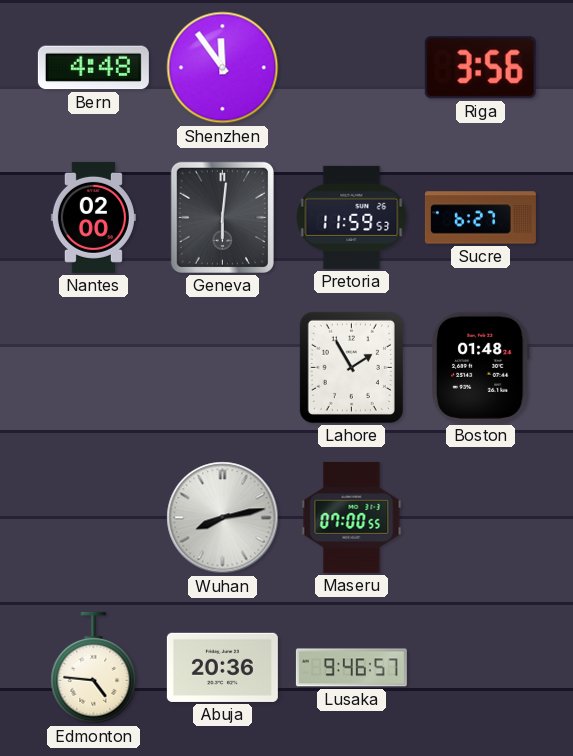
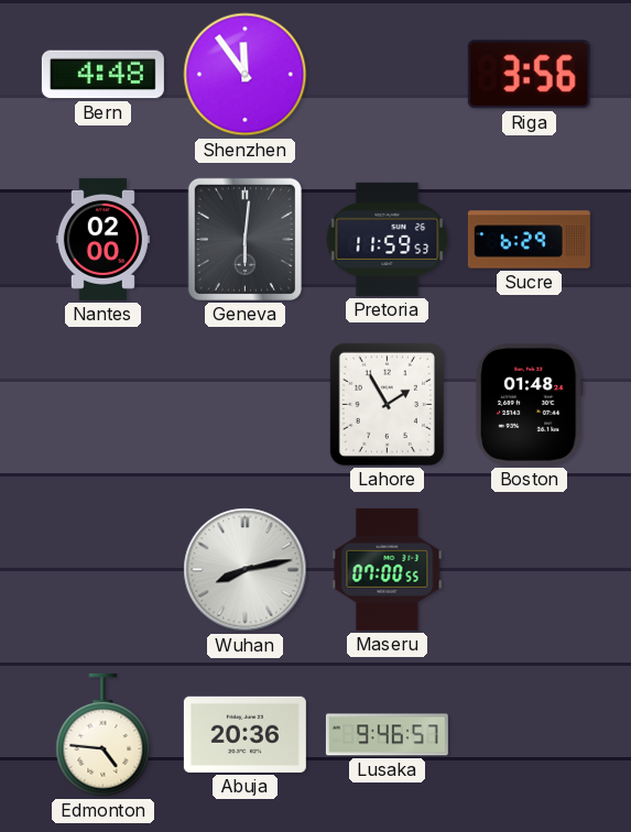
Sucre: 6:27 -> 6:29 (529, 240)
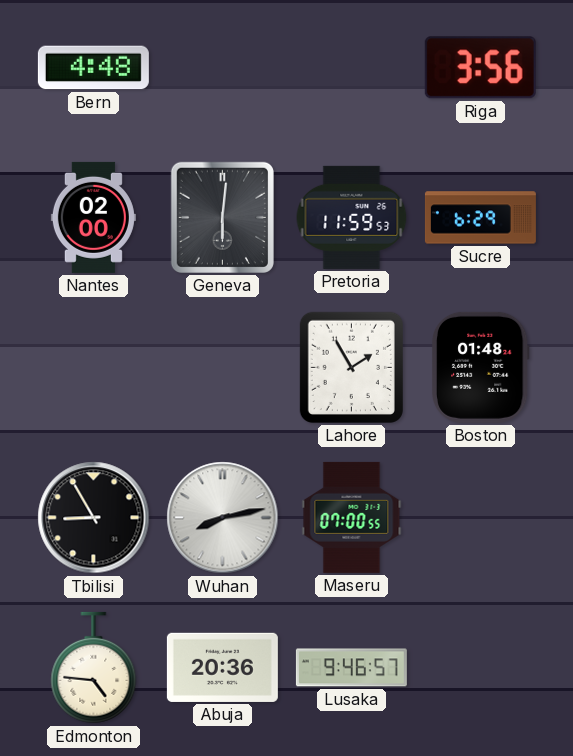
Shenzhen: 11:54 -> none (246, 75)
Tbilisi: none -> 8:55 (94, 518)
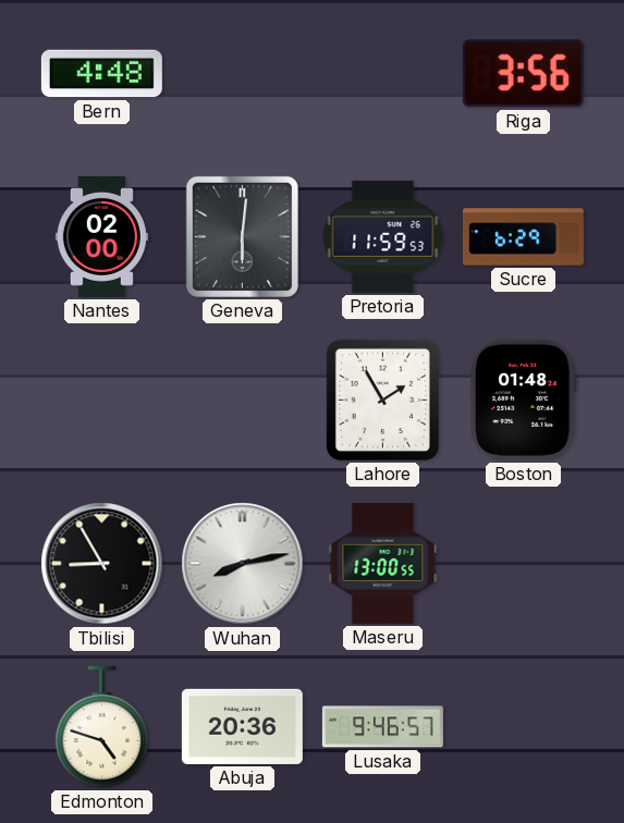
Maseru: 07:00 -> 13:00 (383, 563)
Edmonton: 4:46 -> 4:48 (102, 727)
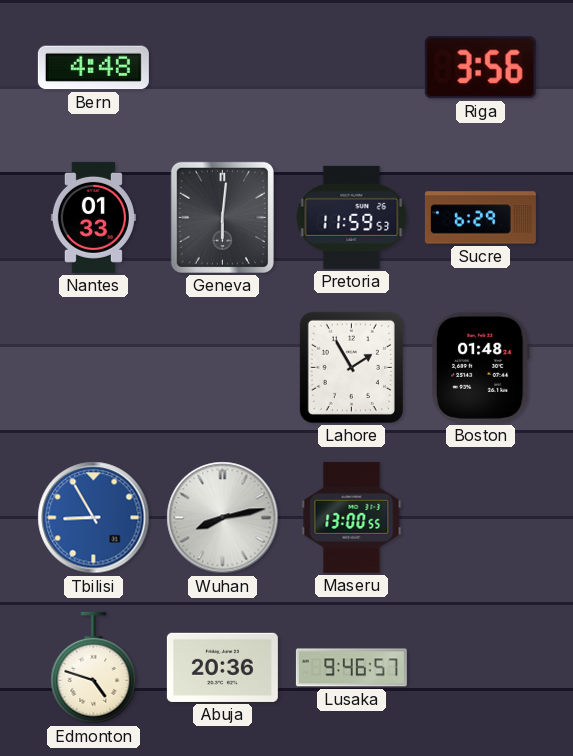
Nantes: 02:00 -> 01:33 (93, 217)
Tbilisi dial: black -> blue (94, 518)
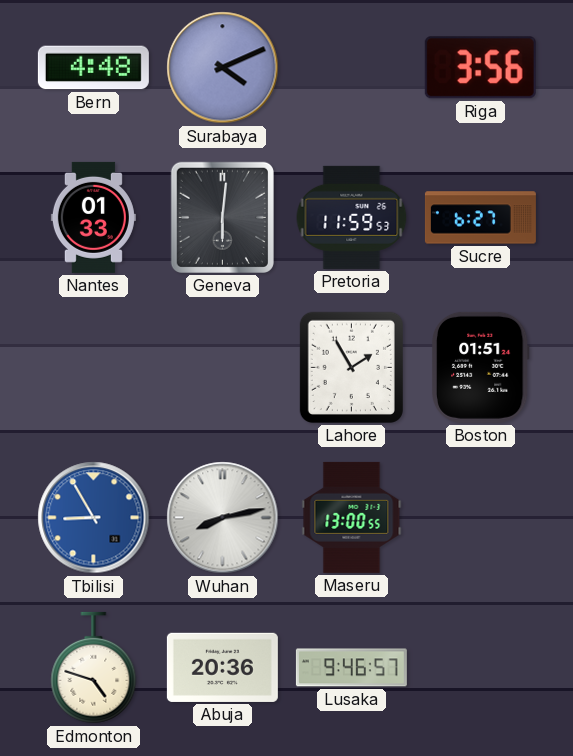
Surabaya: none -> 4:11 (223, 68)
Sucre: 6:29 -> 6:27 (480, 218)
Boston: 01:48 -> 01:51 (480, 367)
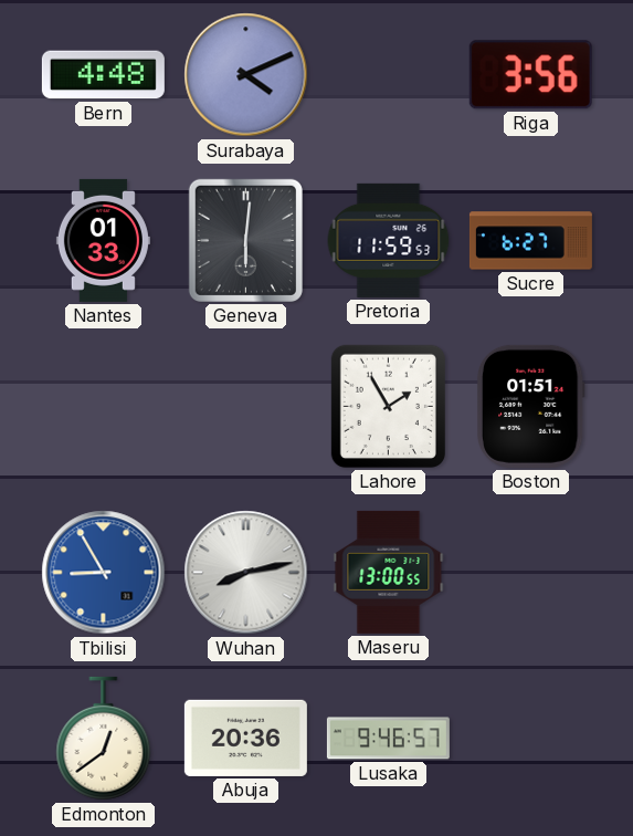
Edmonton: 4:48 -> 12:39 (104, 739)
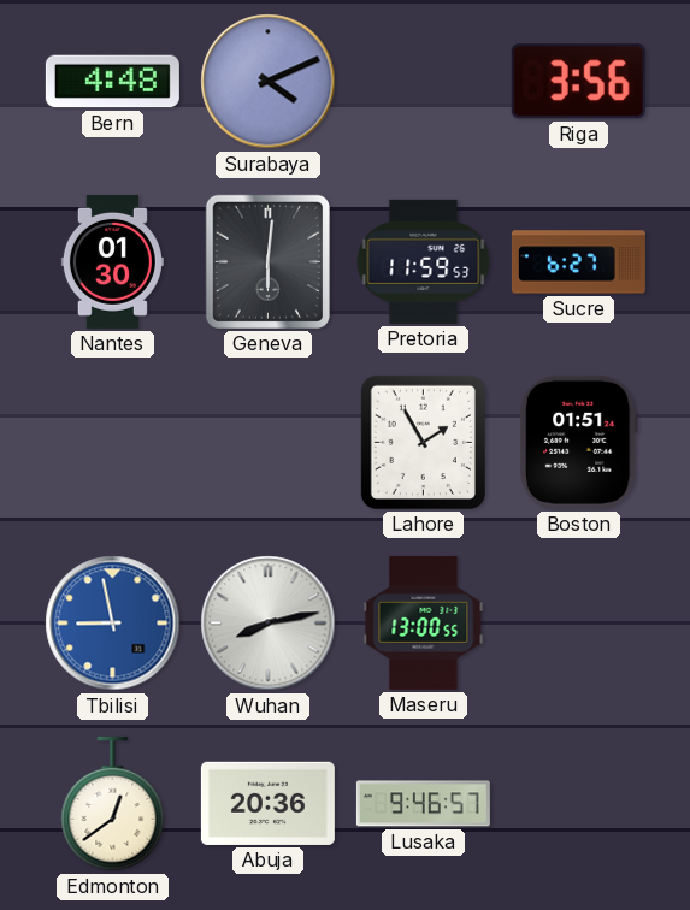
Nantes: 01:33 -> 01:30 (112, 261)
Tbilisi: 8:55 -> 8:58 (113, 624)
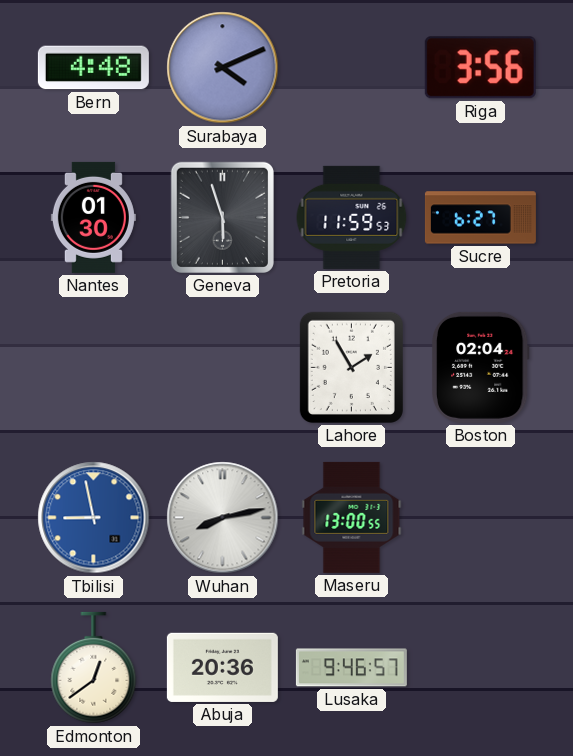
Geneva: 6:01 -> 5:57 (222, 217)
Boston: 01:51 -> 02:04 (480, 367)
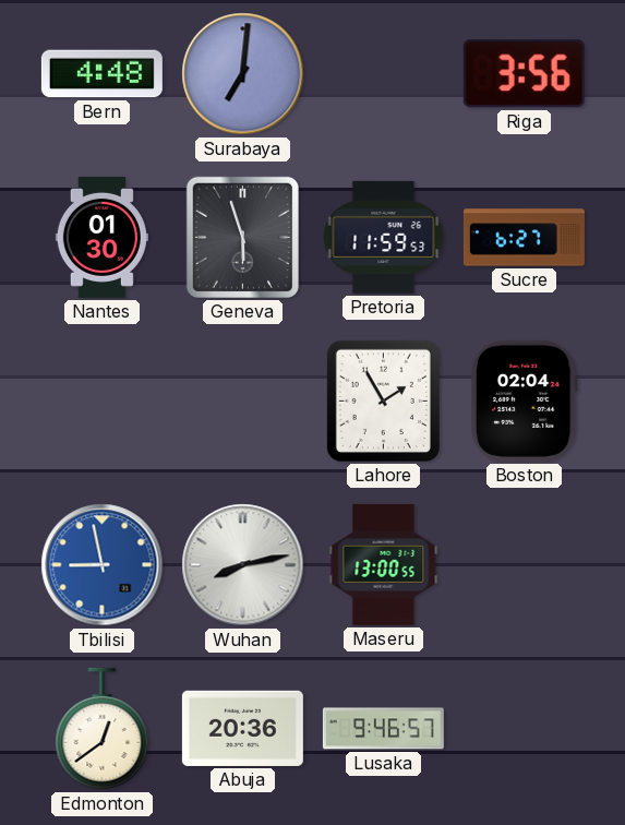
Surabaya: 4:11 -> 7:01 (243, 74)
